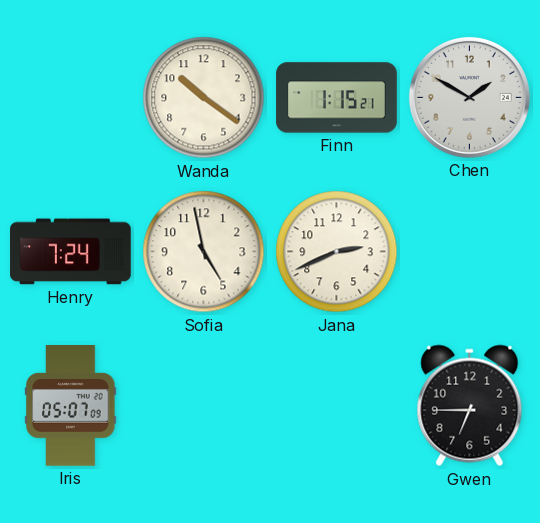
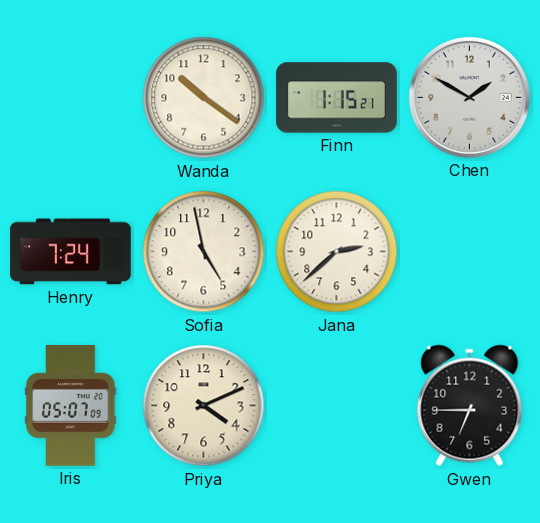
Jana: 2:41 -> 2:38 (337, 252)
Priya: none -> 4:11 (204, 406)
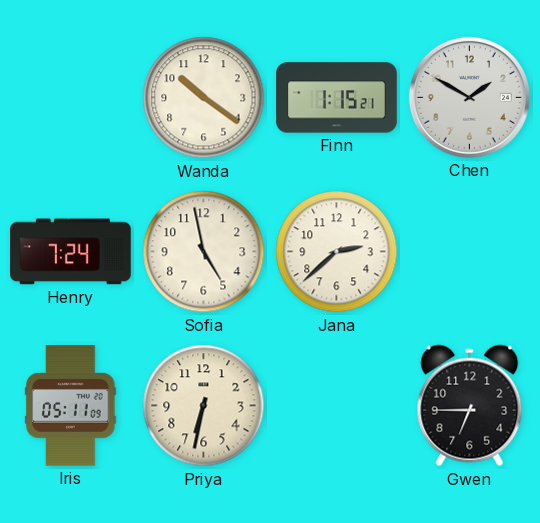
Iris: 05:07 -> 05:11 (71, 406)
Priya: 4:11 -> 6:32 (204, 406)
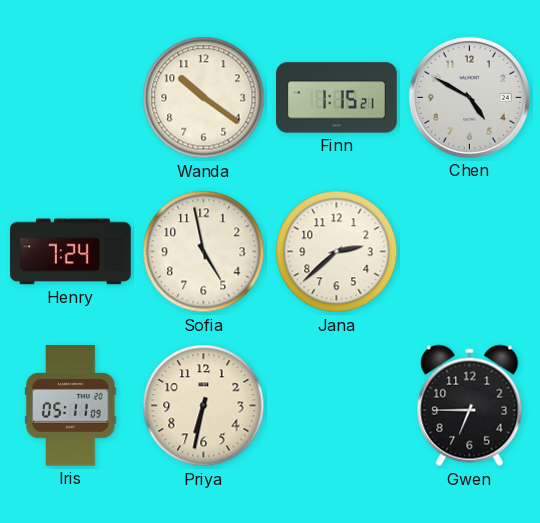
Chen: 1:50 -> 4:50 (469, 97)
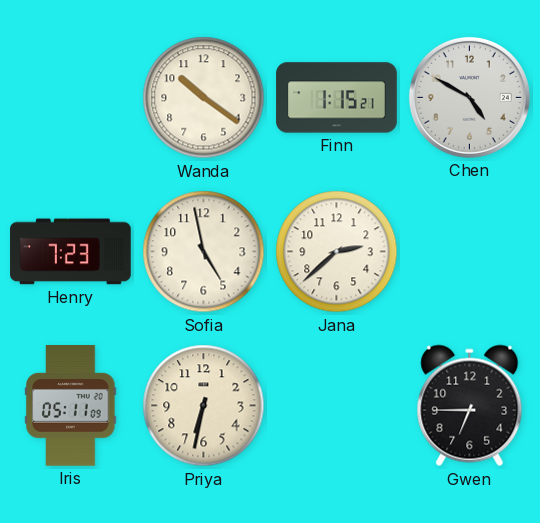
Henry: 7:24 -> 7:23 (71, 252)
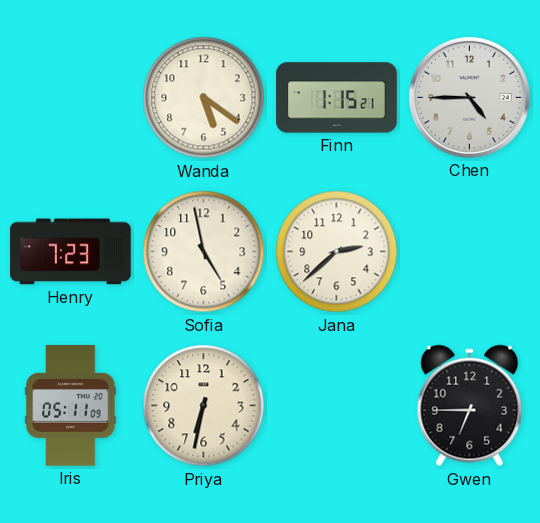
Wanda: 10:21 -> 5:21 (204, 98)
Chen: 4:50 -> 4:45 (469, 97)
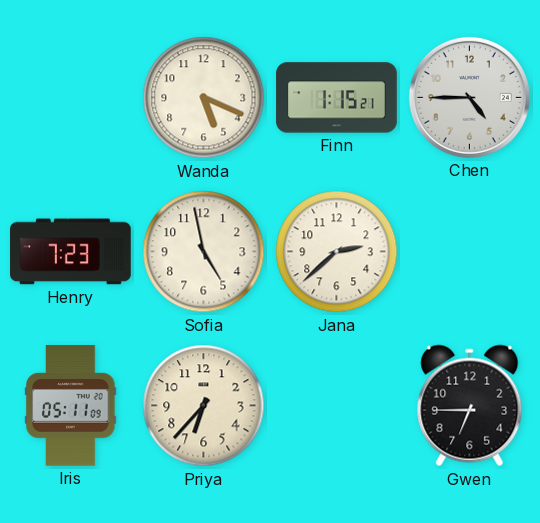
Wanda: 5:21 -> 5:19 (204, 98)
Priya: 6:32 -> 6:37 (204, 406)
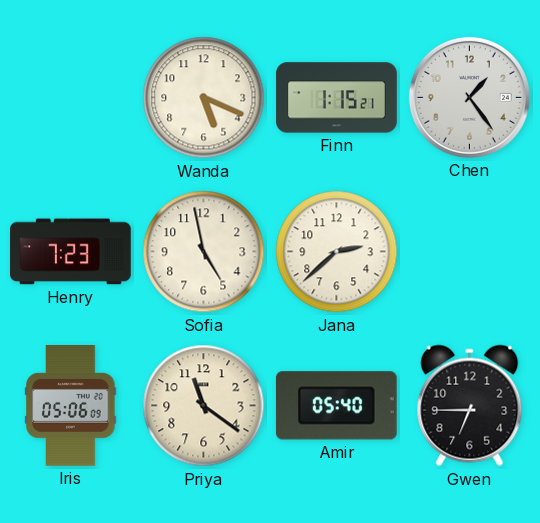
Chen: 4:45 -> 1:24 (469, 97)
Iris: 05:11 -> 05:06 (71, 406)
Priya: 6:37 -> 11:21 (204, 406)
Amir: none -> 05:40 (336, 406)
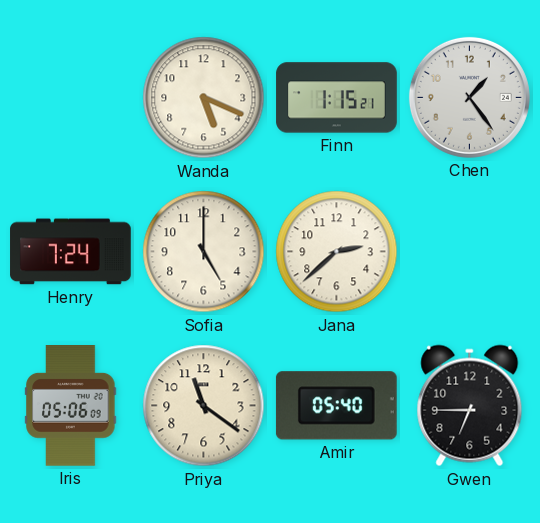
Henry: 7:23 -> 7:24 (71, 252)
Sofia: 4:58 -> 5:00 (204, 252)
